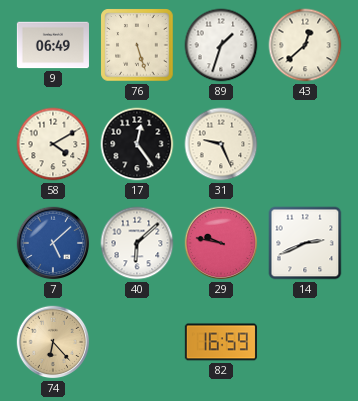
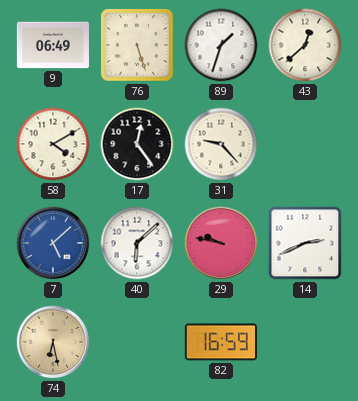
31: 9:26 -> 9:23 (221, 144)
74: 6:23 -> 6:28 (53, 342)
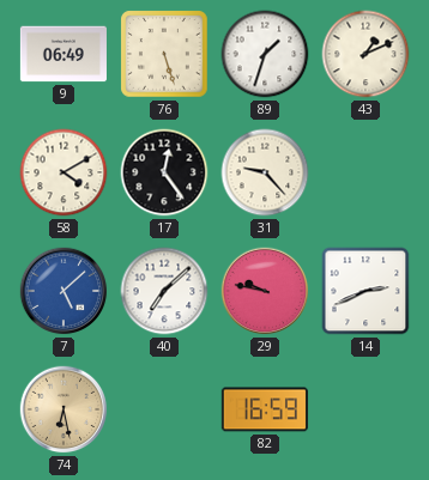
43: 12:38 -> 1:11 (365, 54)
40: 6:08 -> 7:08 (164, 291)
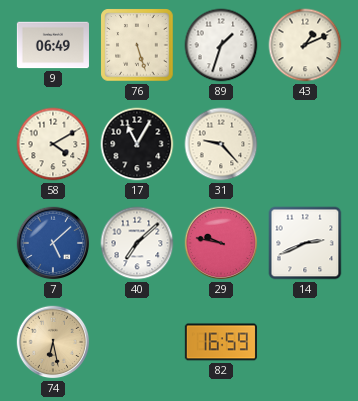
17: 12:24 -> 11:05 (137, 144)
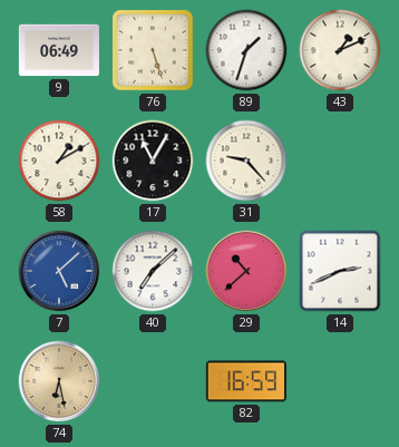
58: 4:10 -> 1:10 (59, 161)
29: 9:47 -> 10:38 (246, 271)
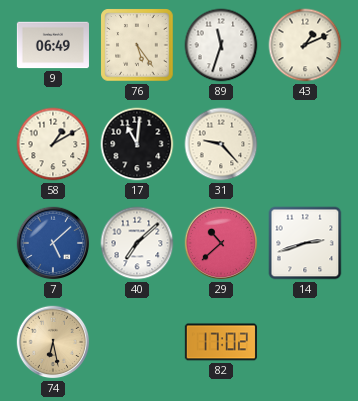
76: 5:27 -> 5:24 (137, 45)
89: 1:33 -> 11:33 (221, 45)
17: 11:05 -> 11:01 (137, 144)
14: 2:41 -> 2:42 (305, 243)
82: 16:59 -> 17:02 (221, 342)
